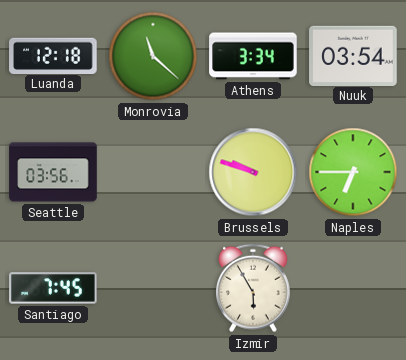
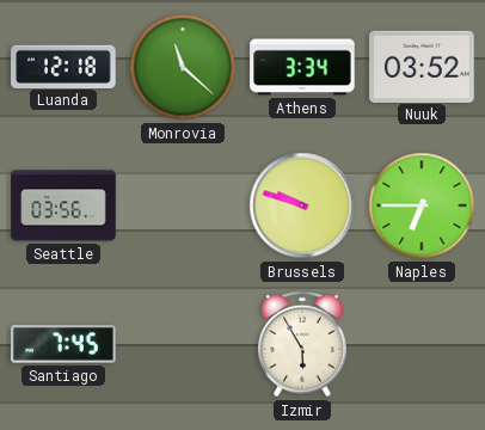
Nuuk: 03:54 -> 03:52 (422, 66)
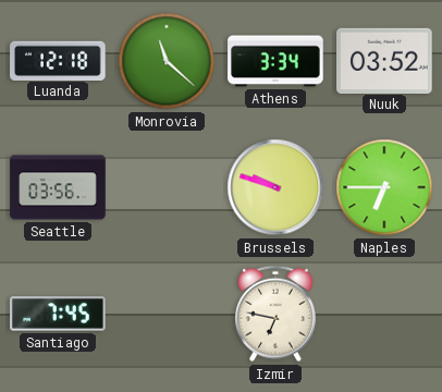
Izmir: 5:55 -> 6:47 (277, 314)
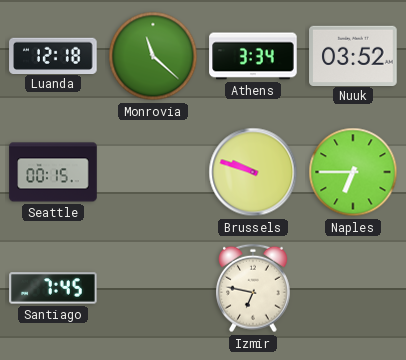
Seattle: 03:56 -> 00:15 (53, 172)
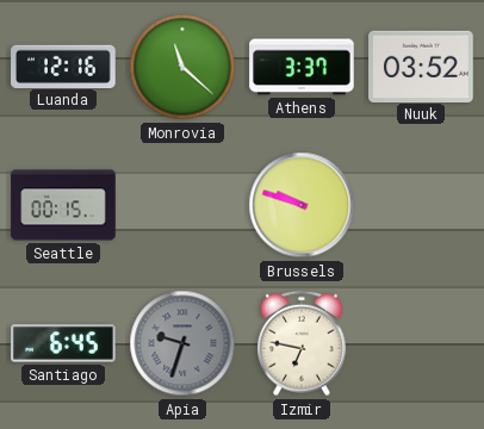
Luanda: 12:18 -> 12:16 (63, 66)
Athens: 3:34 -> 3:37 (302, 67)
Naples: 6:45 -> none (353, 172)
Santiago: 7:45 -> 6:45 (63, 343)
Apia: none -> 9:33 (182, 343)
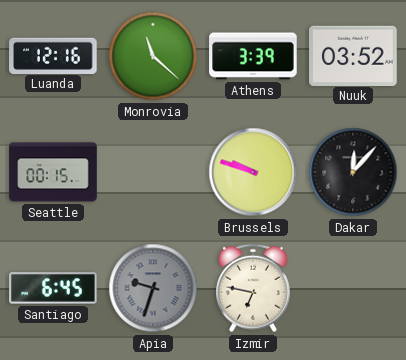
Athens: 3:37 -> 3:39 (253, 56)
Dakar: none -> 12:07 (353, 172)
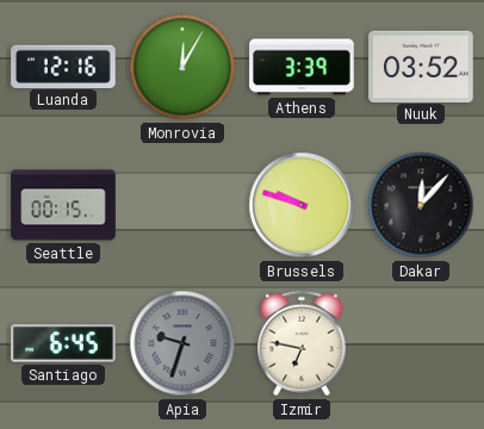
Monrovia: 11:22 -> 12:05 (182, 67)
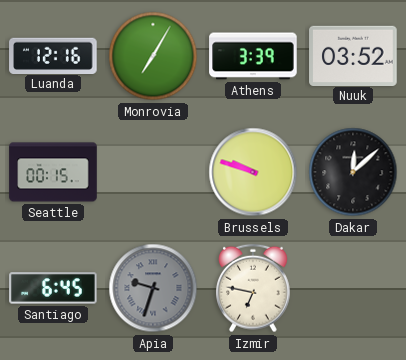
Monrovia: 12:05 -> 7:05 (153, 56)
Dakar: 12:07 -> 12:08 (353, 172)
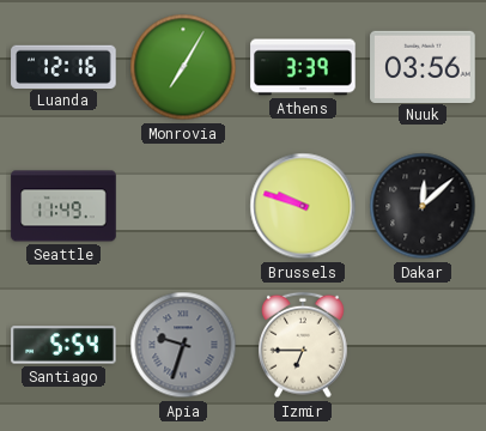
Nuuk: 03:52 -> 03:56 (423, 66)
Seattle: 00:15 -> 11:49 (63, 206)
Santiago: 6:45 -> 5:54 (63, 345)
Izmir: 6:47 -> 6:45 (304, 345)
